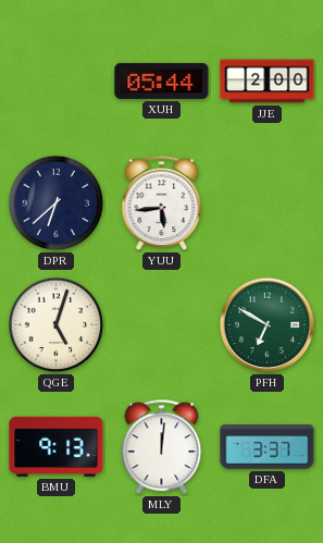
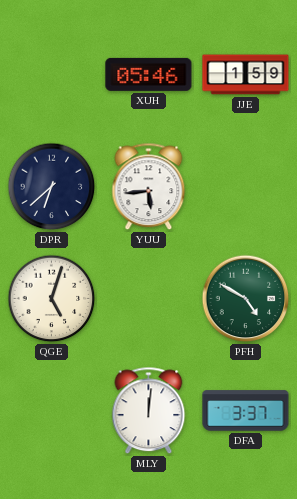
XUH: 05:44 -> 05:46 (149, 74)
JJE: 2:00 -> 1:59 (246, 75)
PFH: 6:50 -> 4:50 (246, 299)
BMU: 9:13 -> none (57, 446)
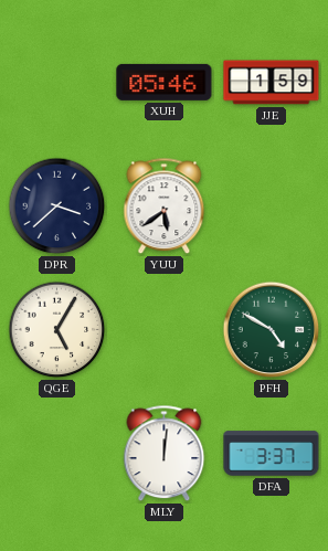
DPR: 6:38 -> 3:38 (57, 206)
YUU: 5:44 -> 5:39 (165, 206)
QGE: 5:03 -> 5:05 (57, 330)
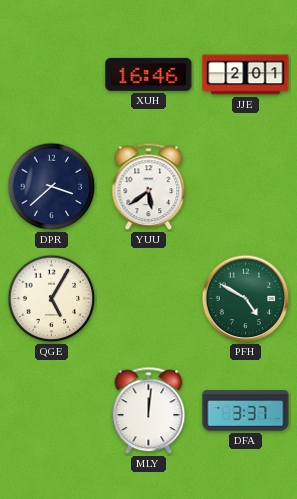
XUH: 05:46 -> 16:46 (149, 74)
JJE: 1:59 -> 2:01 (246, 75)
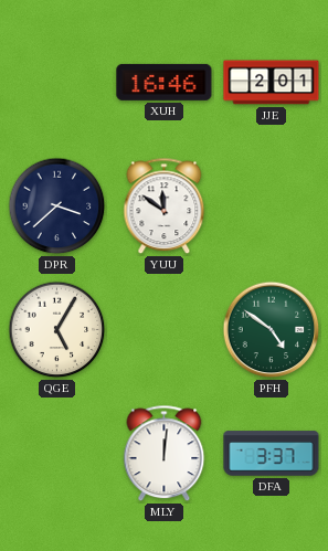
YUU: 5:39 -> 11:51 (165, 206)
PFH: 4:50 -> 4:51 (272, 330)
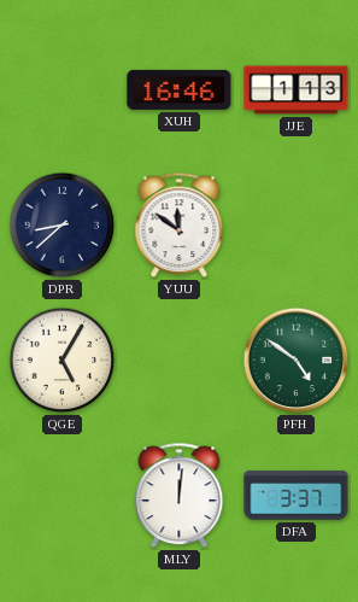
JJE: 2:01 -> 1:13 (297, 90)
DPR: 3:38 -> 8:38 (63, 226)
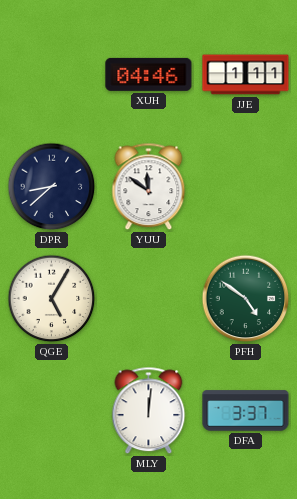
XUH: 16:46 -> 04:46 (149, 74)
JJE: 1:13 -> 1:11 (246, 75)
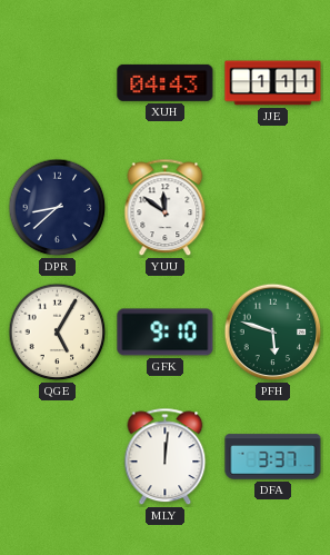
XUH: 04:46 -> 04:43 (166, 82)
GFK: none -> 9:10 (166, 333)
PFH: 4:51 -> 5:48 (273, 333)
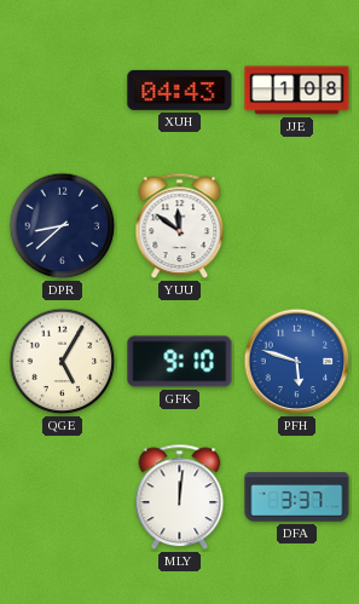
JJE: 1:11 -> 1:08 (297, 91)
PFH dial: green -> blue (297, 362)
